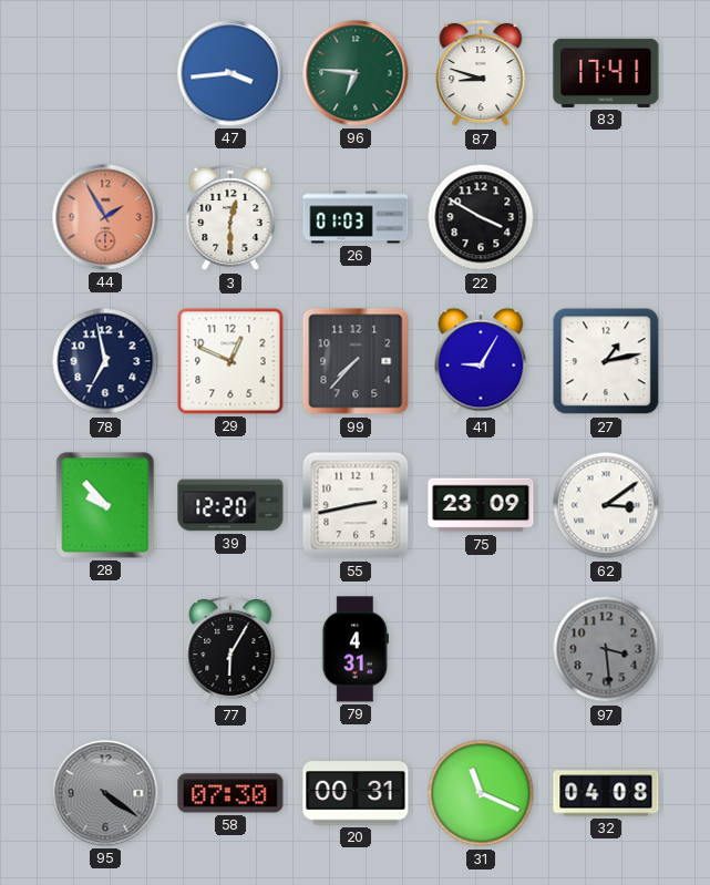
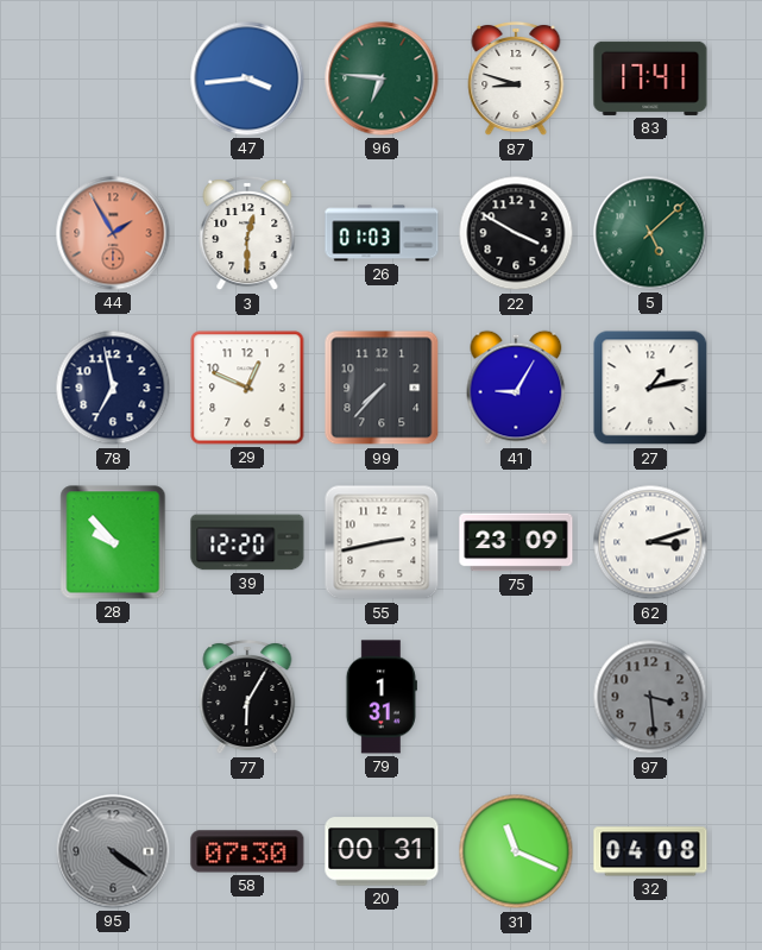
5: none -> 5:08 (650, 233)
62: 3:09 -> 3:12 (650, 542)
79: 4:31 -> 1:31 (382, 697)
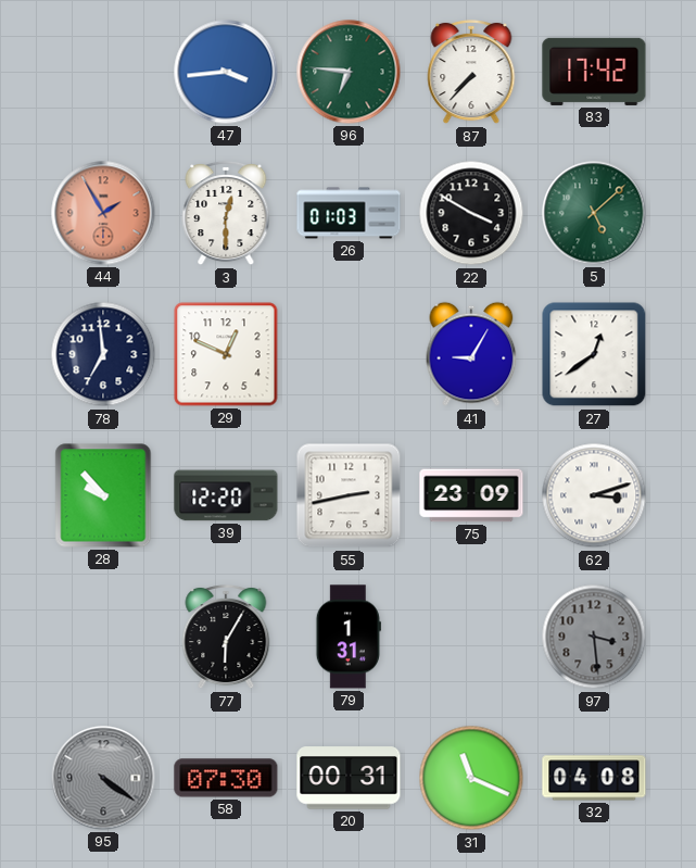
87: 8:48 -> 7:37 (471, 72)
83: 17:41 -> 17:42 (594, 72)
78: 6:58 -> 6:59 (103, 354)
99: 7:37 -> none (382, 388)
27: 1:13 -> 12:39 (594, 354)
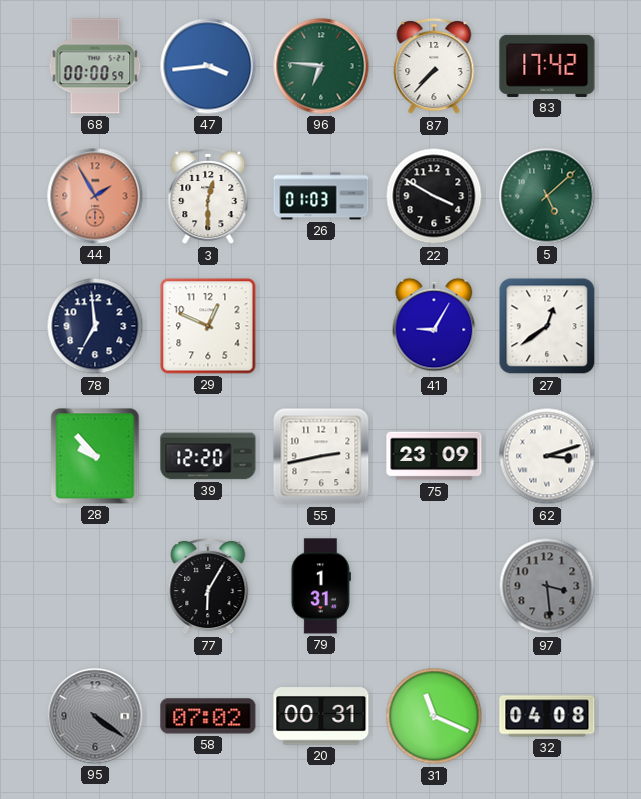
68: none -> 00:00 (95, 66)
58: 07:30 -> 07:02 (208, 716)
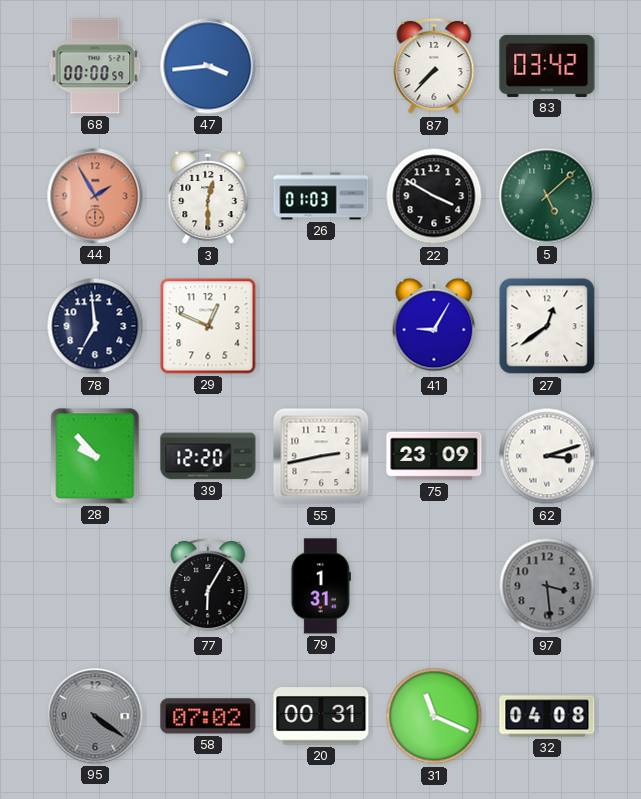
96: 6:46 -> none (321, 66)
83: 17:42 -> 03:42 (547, 66)
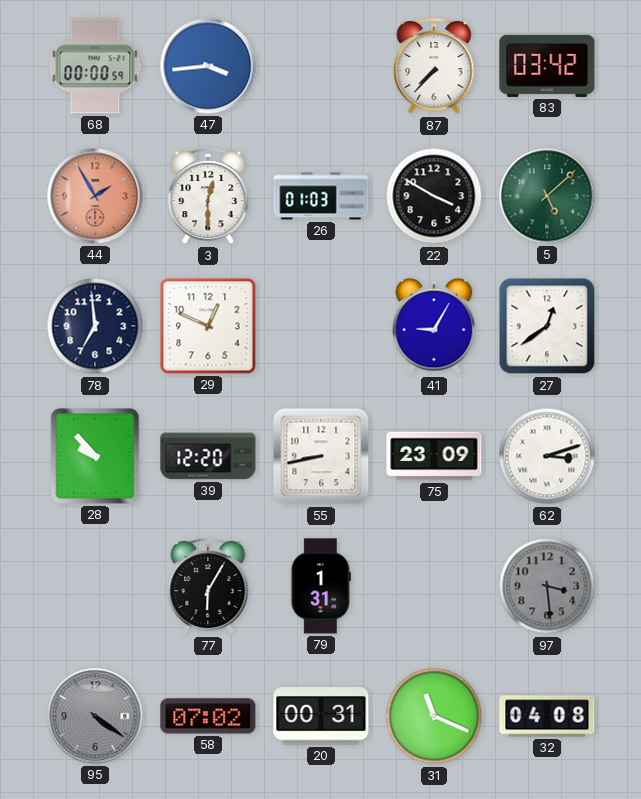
55: 2:43 -> 8:43 (321, 456)
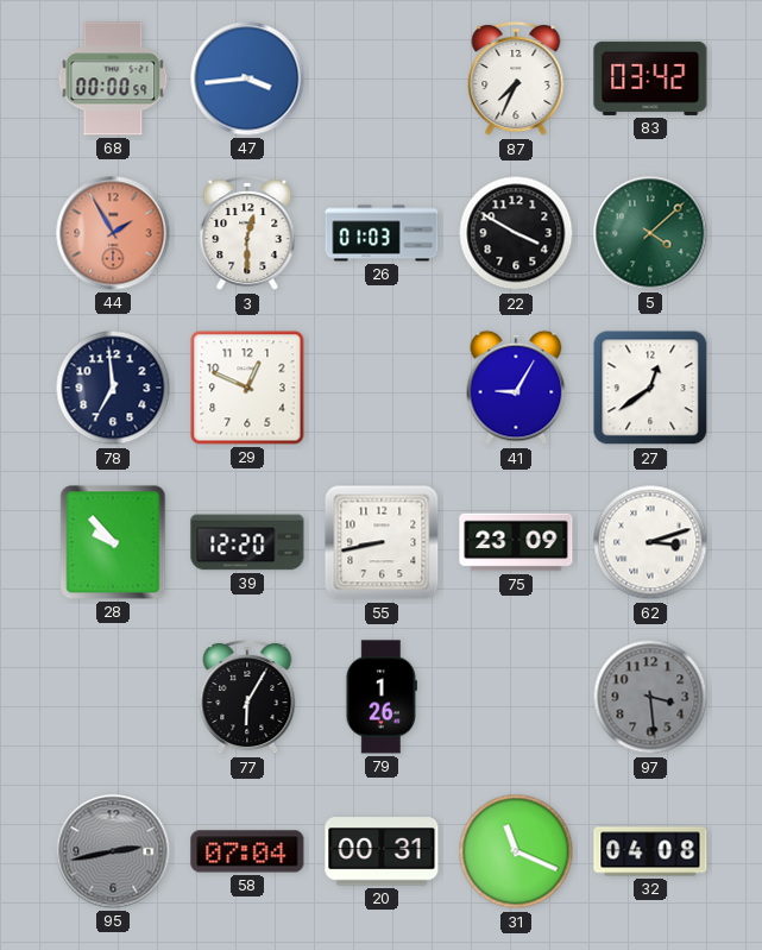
87: 7:37 -> 7:34 (516, 78)
5: 5:08 -> 4:08 (650, 233)
79: 1:31 -> 1:26 (382, 697)
95: 4:21 -> 2:43 (113, 851)
58: 07:02 -> 07:04 (247, 851)
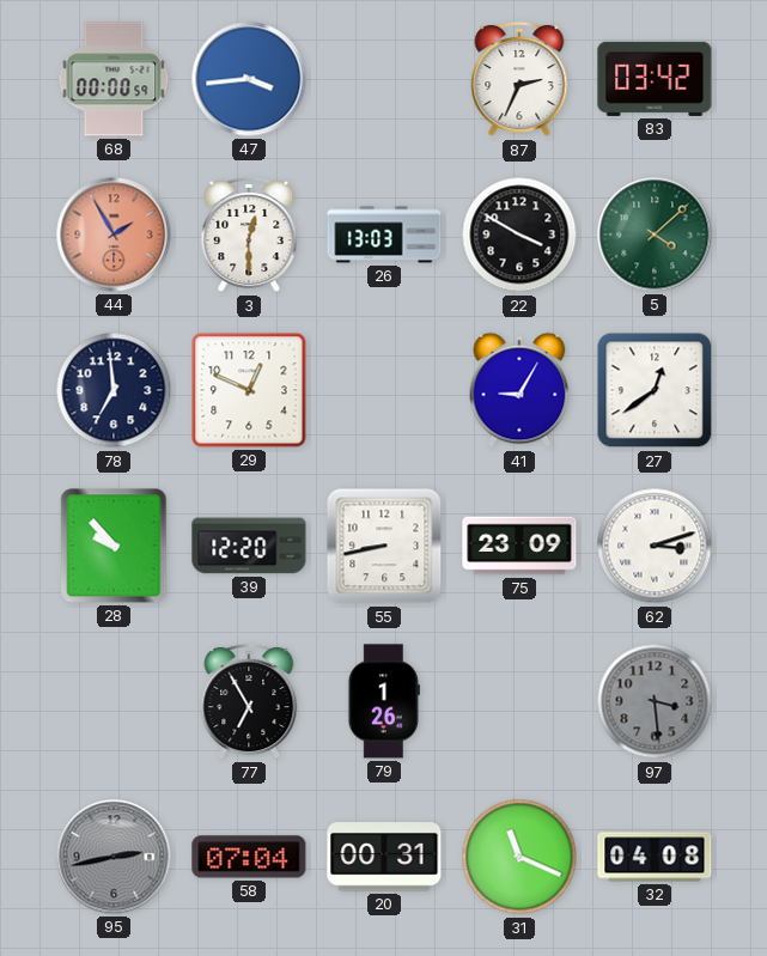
87: 7:34 -> 2:34 (519, 79)
26: 01:03 -> 13:03 (384, 235)
77: 6:05 -> 6:55 (249, 701)
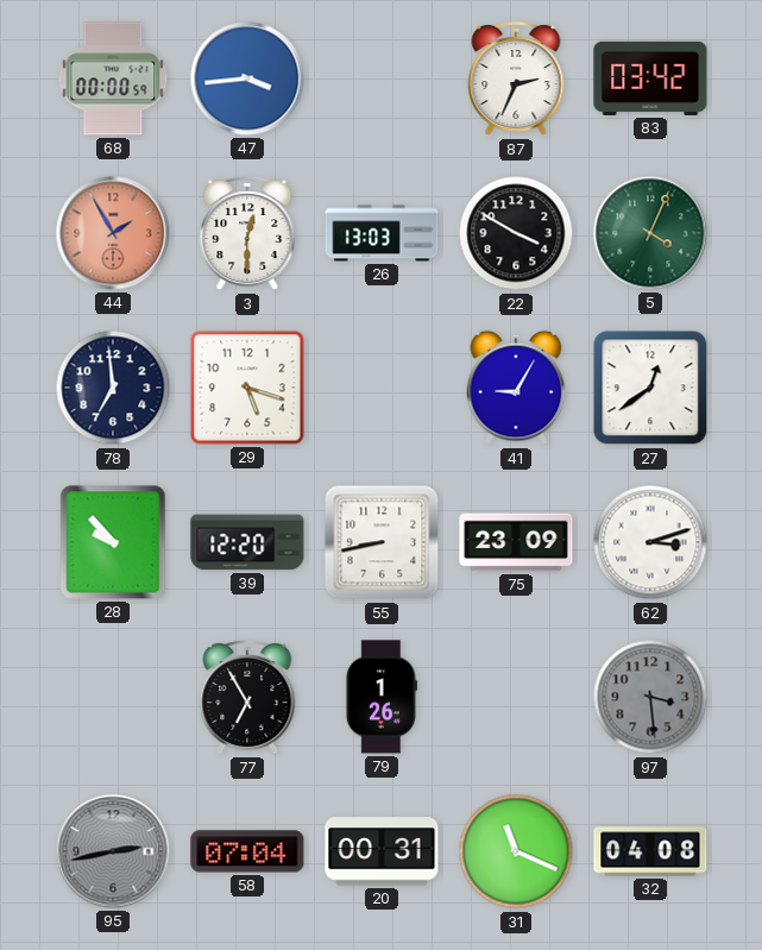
5: 4:08 -> 4:04 (650, 233)
29: 12:49 -> 5:18 (247, 388)
